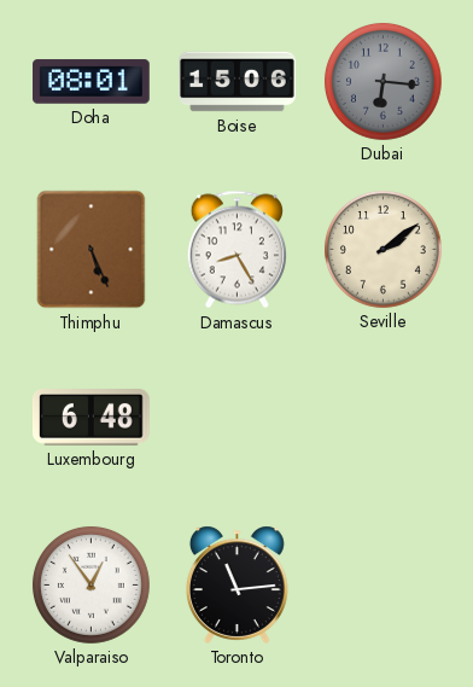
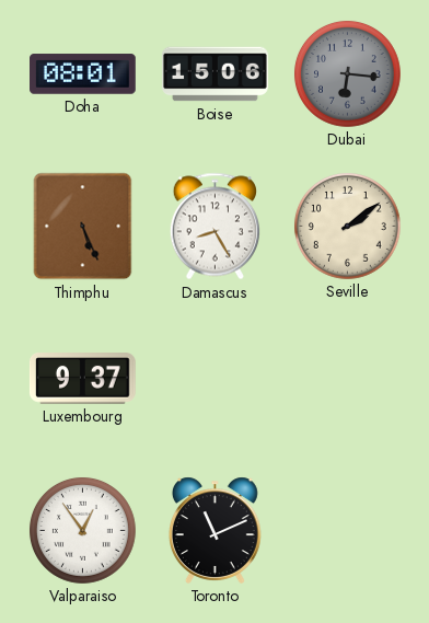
Luxembourg: 6:48 -> 9:37 (82, 379)
Toronto: 11:14 -> 11:11 (215, 530)
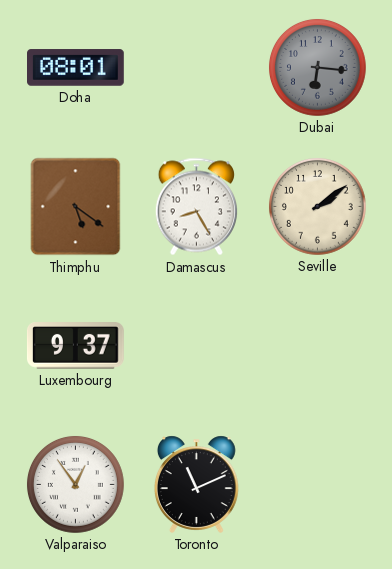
Boise: 15:06 -> none (216, 74)
Thimphu: 5:26 -> 5:21 (76, 207)
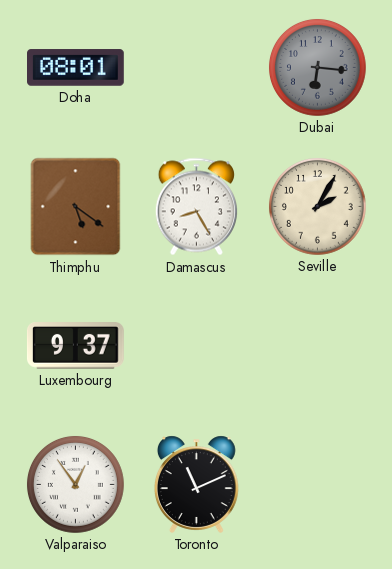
Seville: 2:09 -> 2:05 (318, 207)
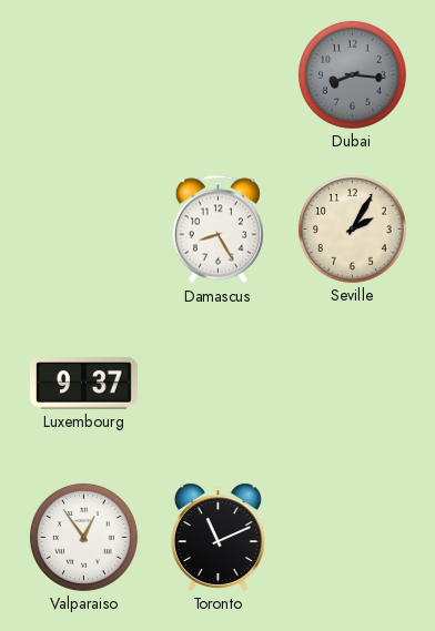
Doha: 08:01 -> none (76, 68)
Dubai: 6:16 -> 8:16 (353, 75)
Thimphu: 5:21 -> none (76, 207)
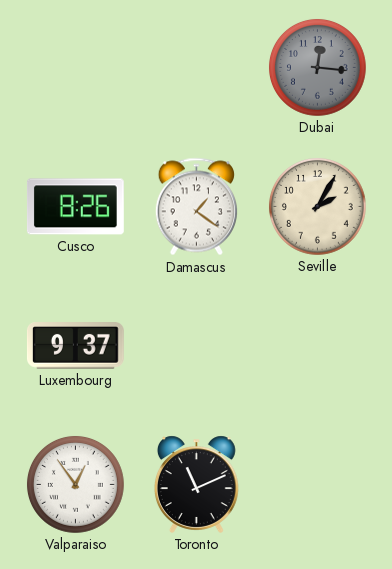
Dubai: 8:16 -> 12:16 (318, 68)
Cusco: none -> 8:26 (76, 207)
Damascus: 8:25 -> 1:21 (196, 207)
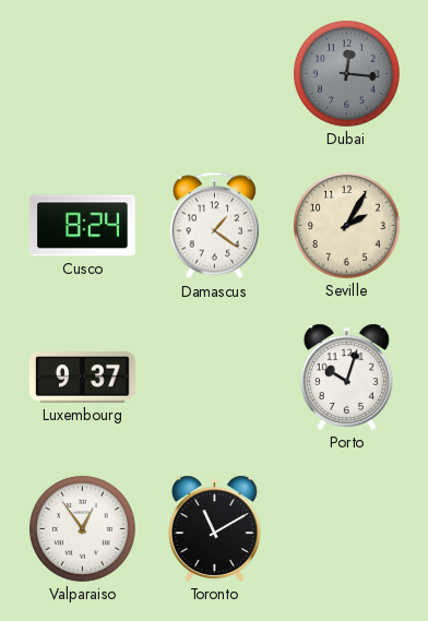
Cusco: 8:26 -> 8:24 (83, 226)
Porto: none -> 10:03 (346, 377)
Toronto: 11:11 -> 11:10 (214, 528)
